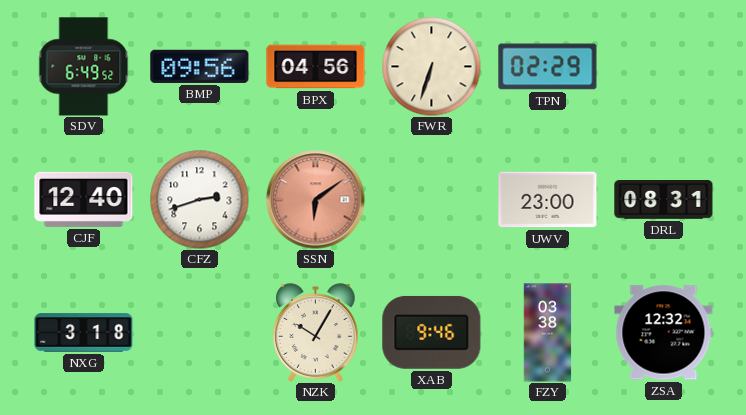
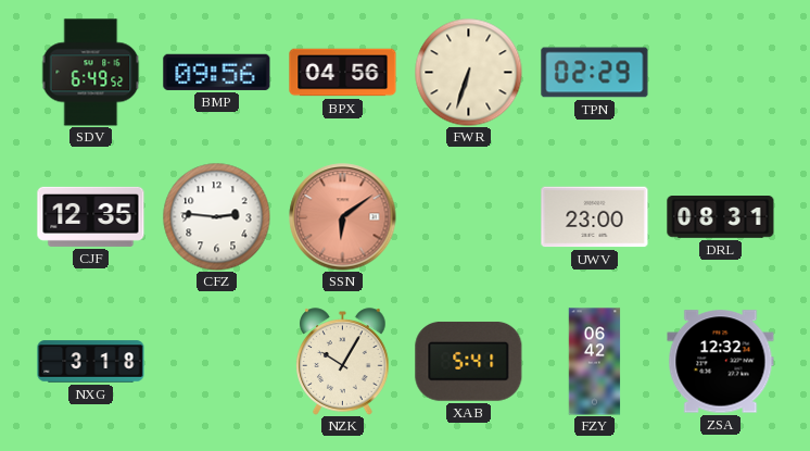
CJF: 12:40 -> 12:35 (91, 216)
CFZ: 2:42 -> 2:46 (217, 217)
XAB: 9:46 -> 5:41 (469, 361)
FZY: 03:38 -> 06:42 (595, 362)
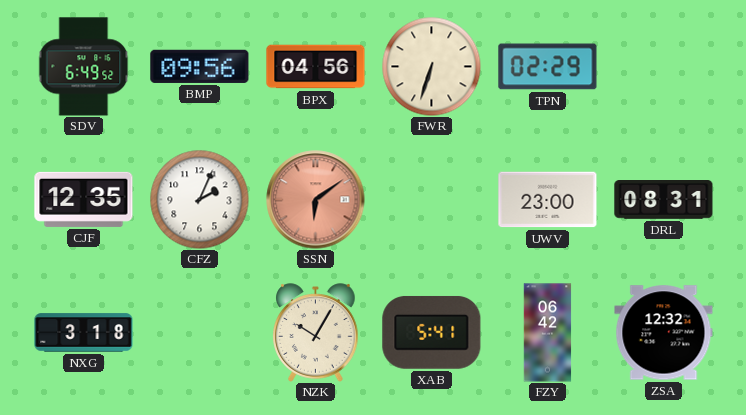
CFZ: 2:46 -> 2:04 (200, 200)
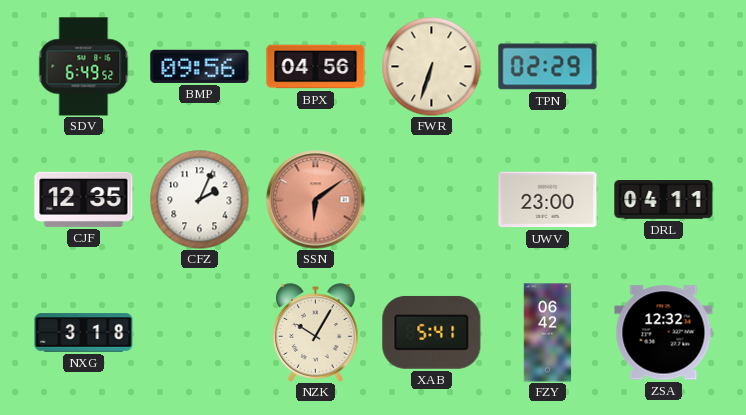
DRL: 08:31 -> 04:11 (664, 200)
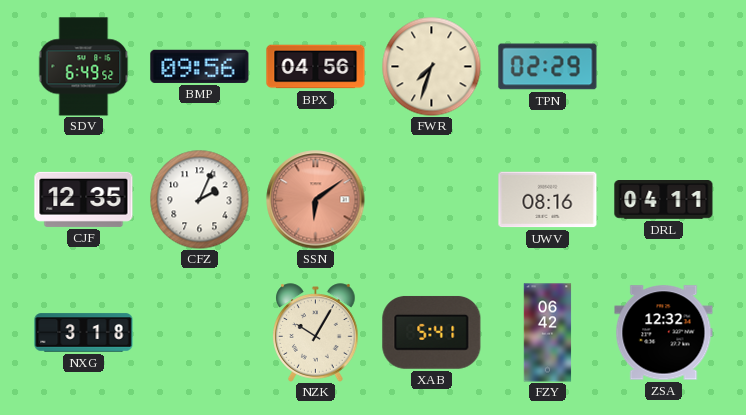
FWR: 6:33 -> 7:33 (432, 67)
UWV: 23:00 -> 08:16 (548, 200)
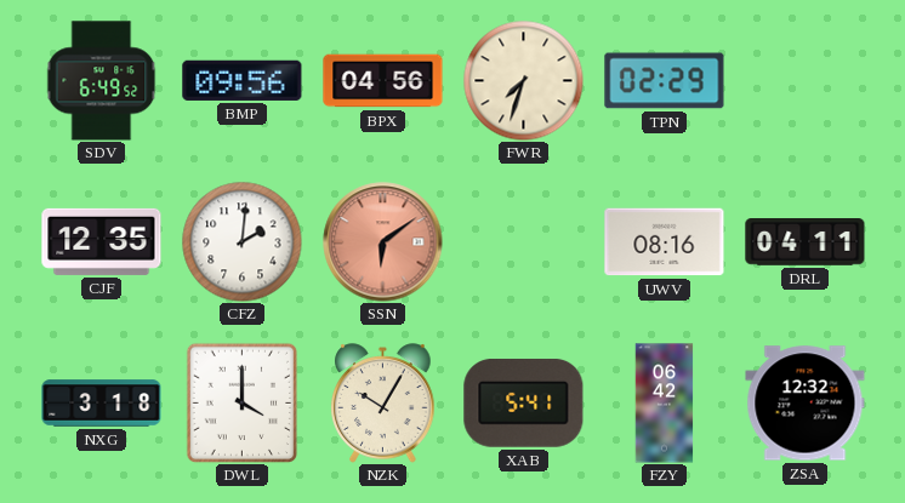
CFZ: 2:04 -> 2:01 (243, 242)
DWL: none -> 4:00 (243, 402)
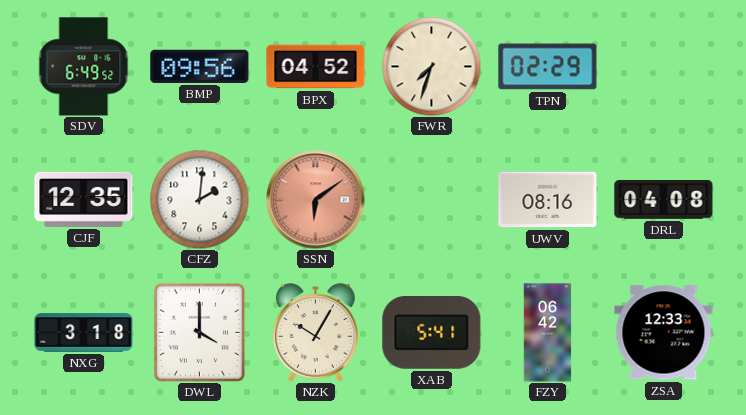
BPX: 04:56 -> 04:52 (316, 67)
DRL: 04:11 -> 04:08 (664, 200)
ZSA: 12:32 -> 12:33 (664, 333)
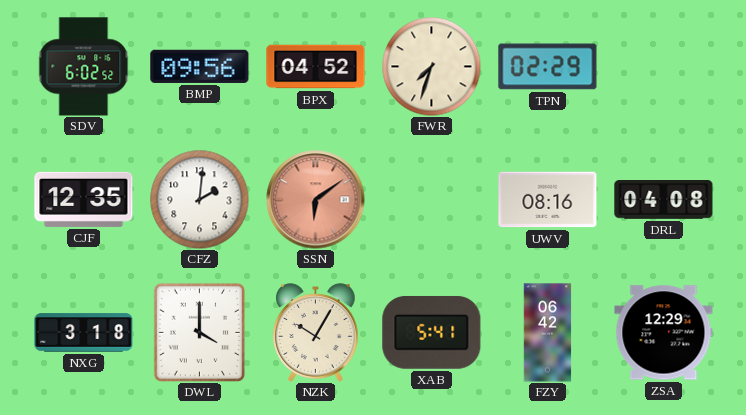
SDV: 6:49 -> 6:02 (84, 67)
ZSA: 12:33 -> 12:29 (664, 333)
